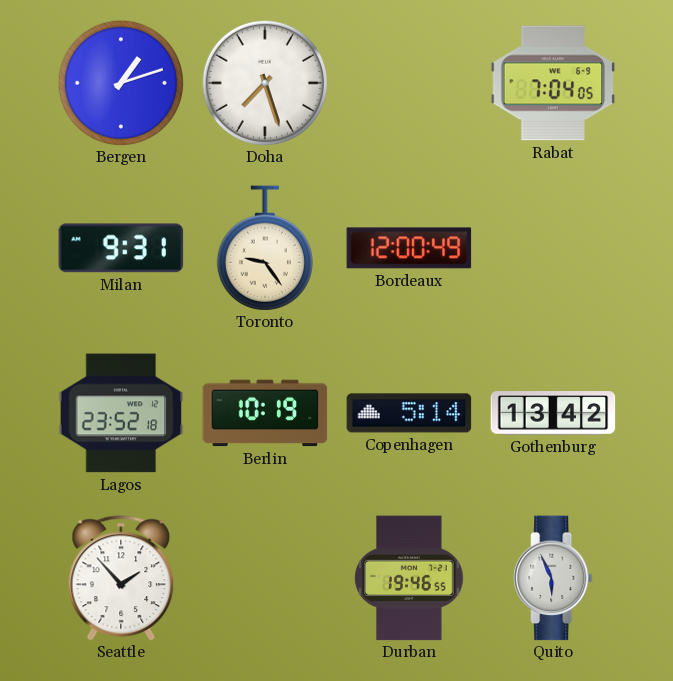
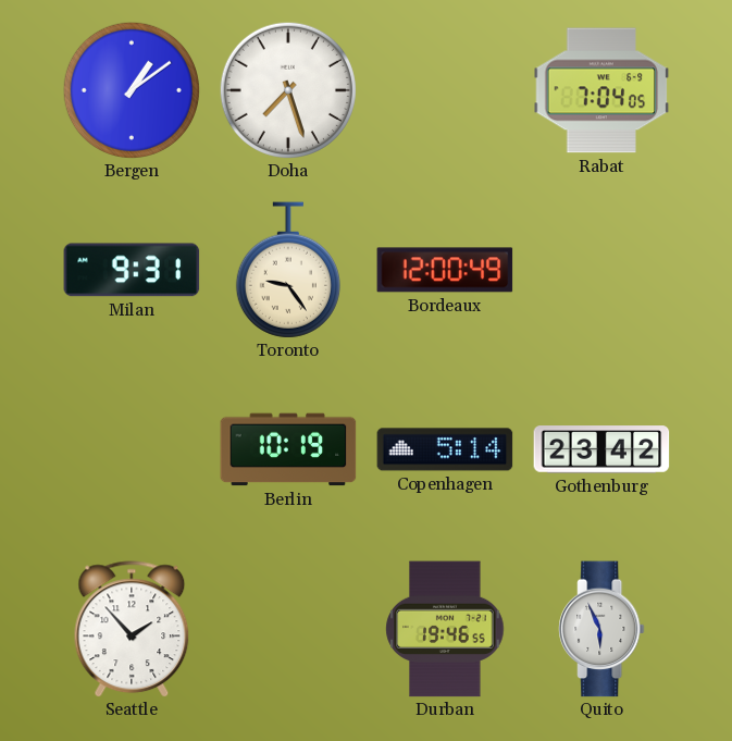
Bergen: 1:12 -> 1:09 (131, 89)
Lagos: 23:52 -> none (121, 413)
Gothenburg: 13:42 -> 23:42 (601, 449)
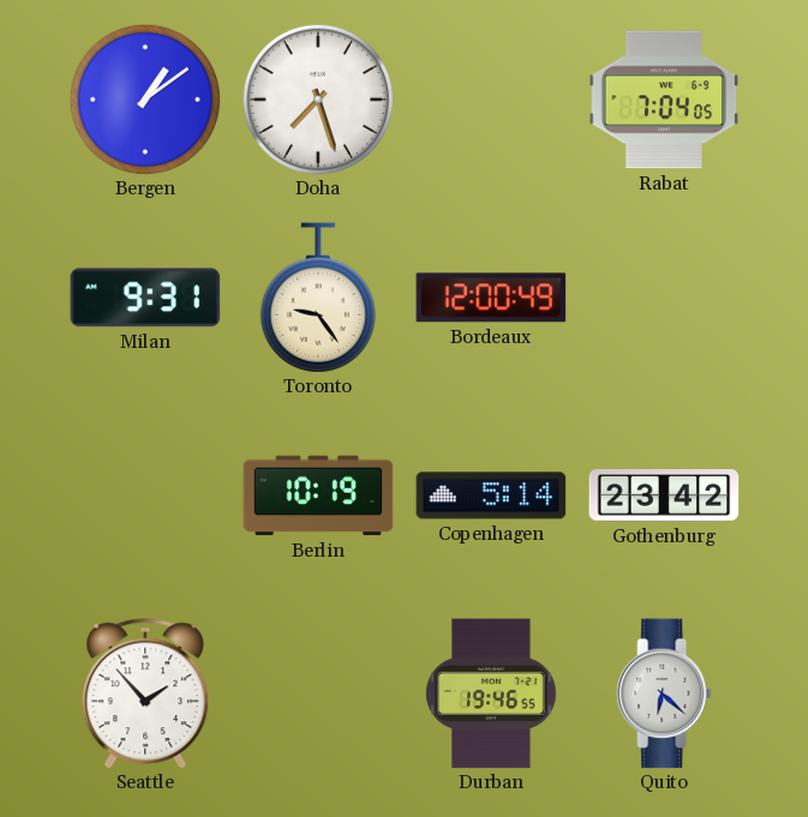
Quito: 5:56 -> 6:22 (664, 693)
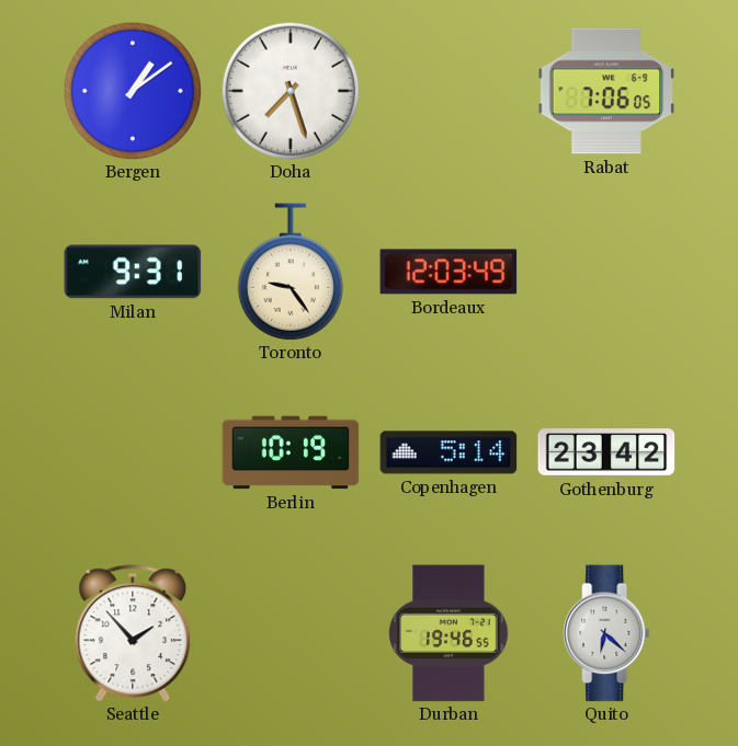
Rabat: 7:04 -> 7:06 (606, 91)
Bordeaux: 12:00 -> 12:03 (449, 272)
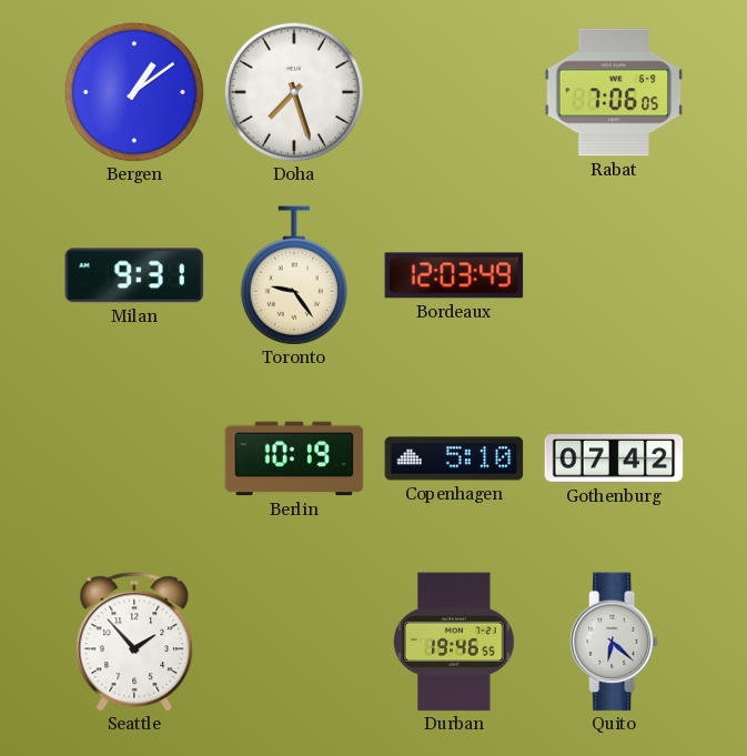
Copenhagen: 5:14 -> 5:10 (454, 458)
Gothenburg: 23:42 -> 07:42 (614, 458)
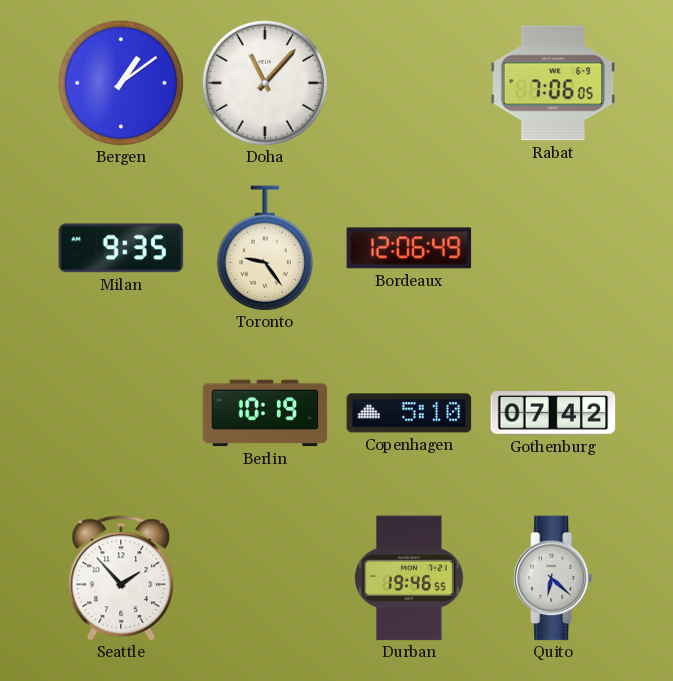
Doha: 7:27 -> 11:07 (264, 82)
Milan: 9:31 -> 9:35 (121, 248)
Bordeaux: 12:03 -> 12:06 (409, 248)
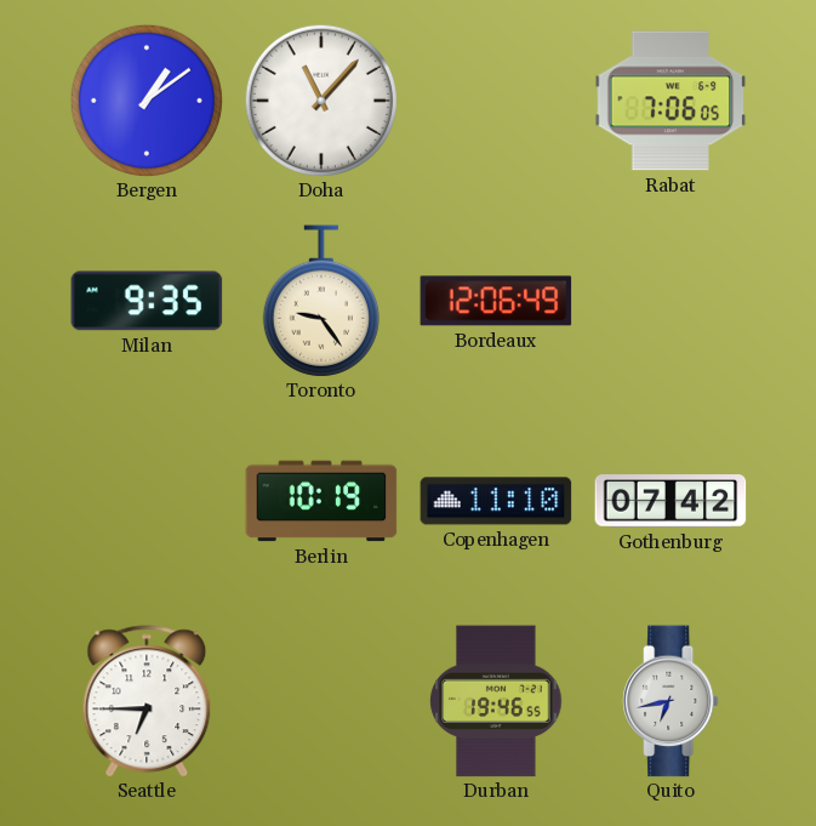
Copenhagen: 5:10 -> 11:10 (496, 501)
Seattle: 1:53 -> 6:45 (147, 701)
Quito: 6:22 -> 6:43 (671, 701)
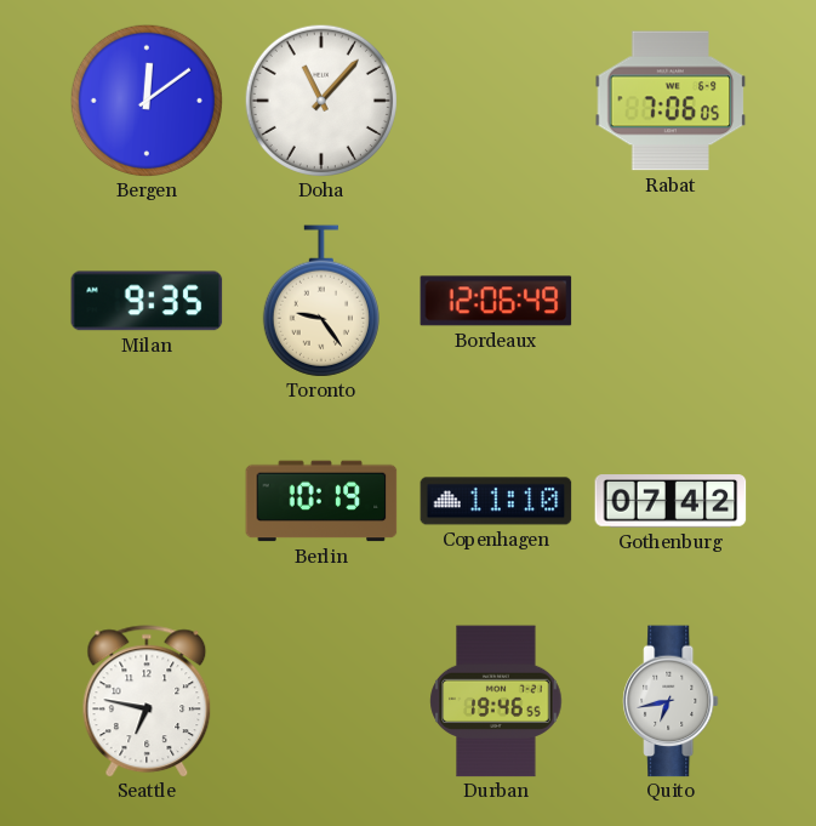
Bergen: 1:09 -> 12:09 (145, 99)
Seattle: 6:45 -> 6:47 (147, 701)
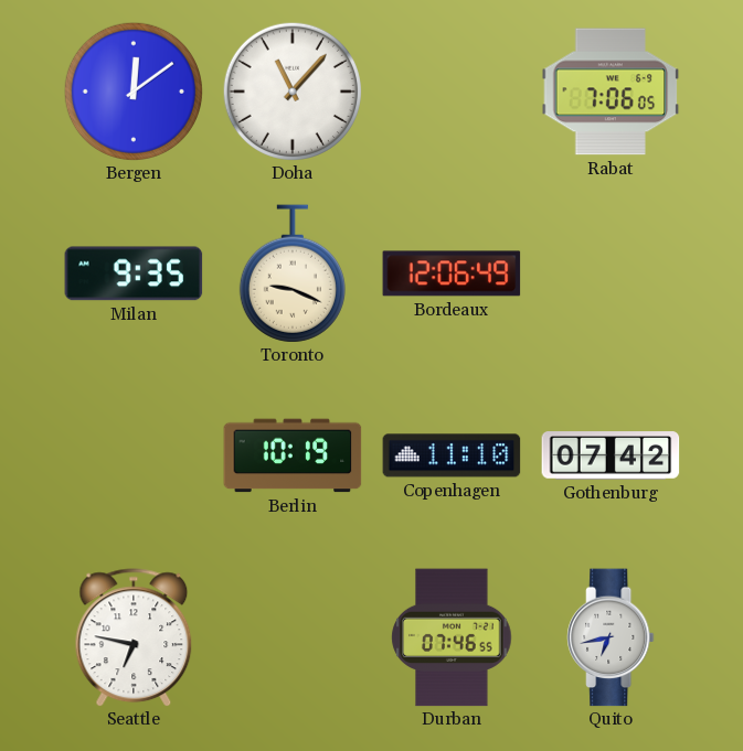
Toronto: 9:24 -> 9:19 (293, 273)
Durban: 19:46 -> 07:46 (452, 637)
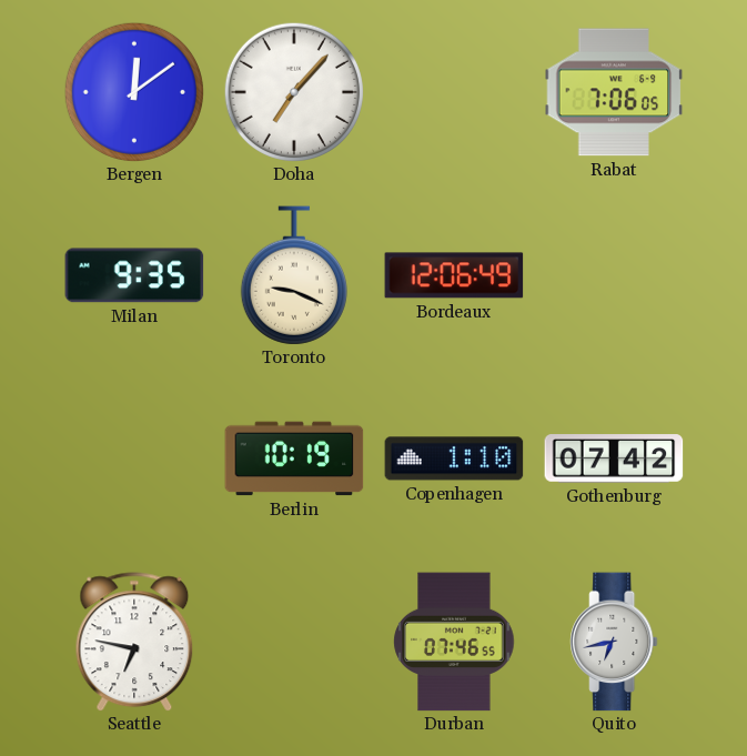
Doha: 11:07 -> 7:07 (293, 91)
Copenhagen: 11:10 -> 1:10 (454, 458)
